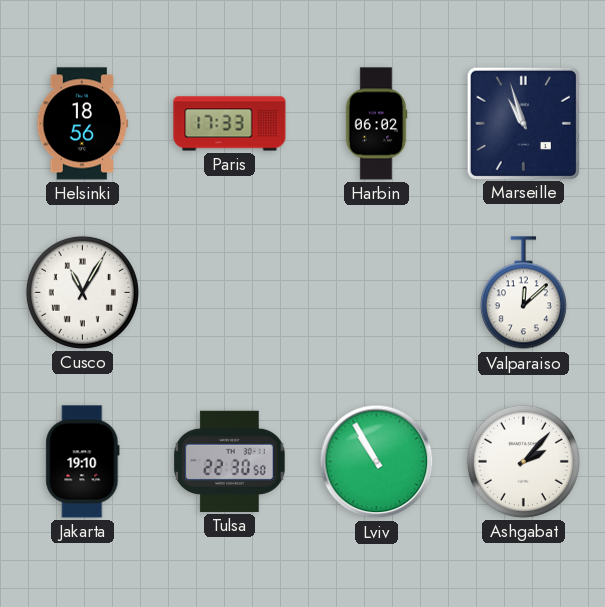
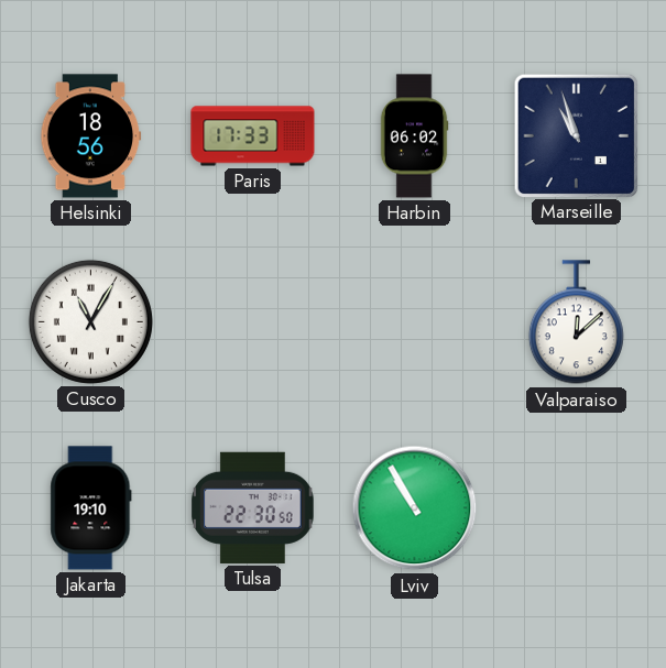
Ashgabat: 2:07 -> none (523, 461)
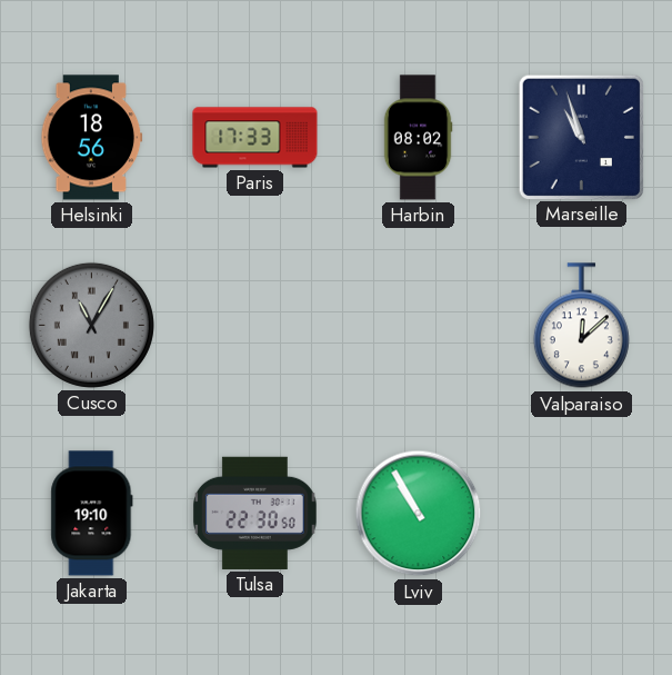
Harbin: 06:02 -> 08:02 (418, 138)
Cusco dial: white -> grey (91, 325)
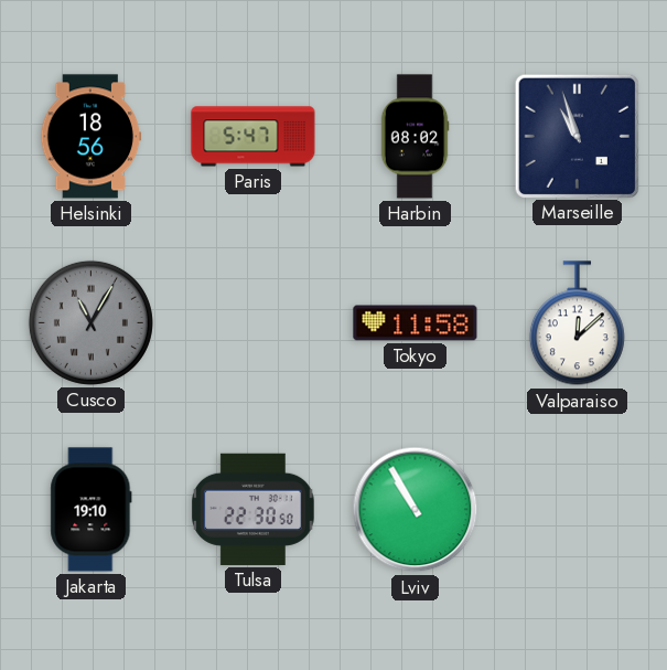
Paris: 17:33 -> 5:47 (254, 137)
Tokyo: none -> 11:58 (416, 323)
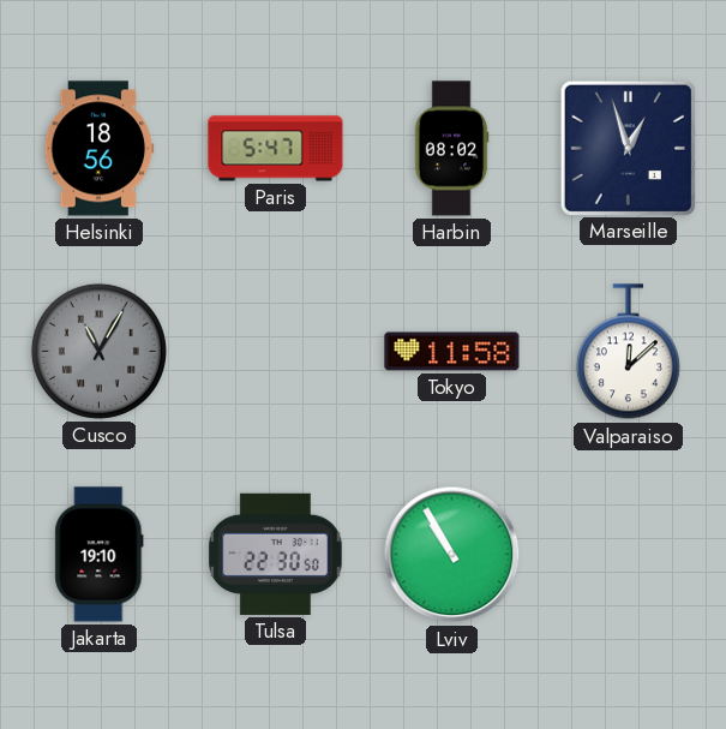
Marseille: 10:57 -> 12:57 (628, 148)
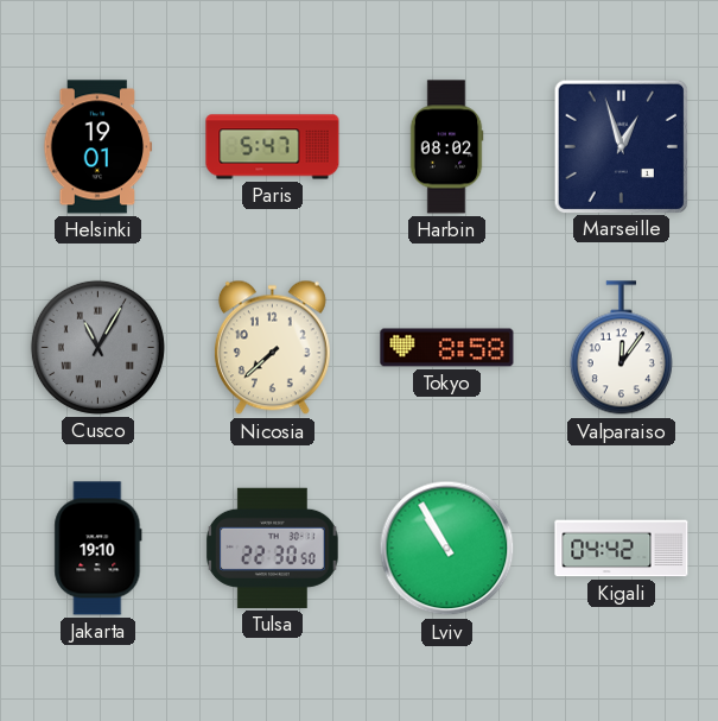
Helsinki: 18:56 -> 19:01 (99, 147)
Nicosia: none -> 7:38 (272, 348)
Tokyo: 11:58 -> 8:58 (447, 348)
Valparaiso: 12:08 -> 12:06 (621, 348)
Kigali: none -> 04:42 (622, 549)
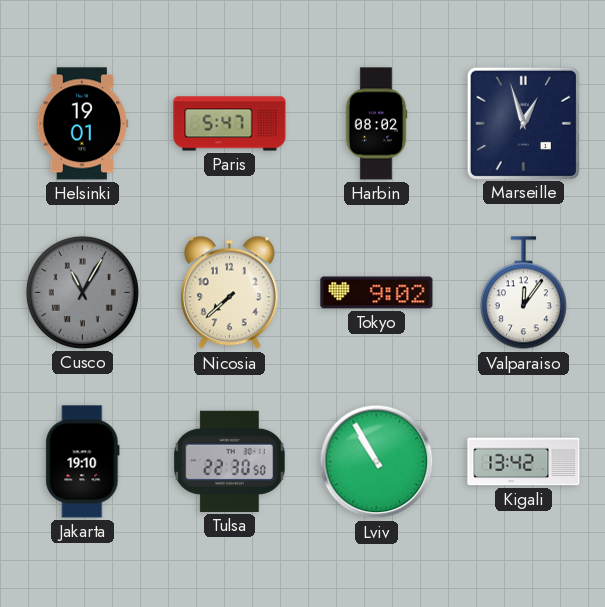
Tokyo: 8:58 -> 9:02 (377, 293)
Kigali: 04:42 -> 13:42 (524, 462)
